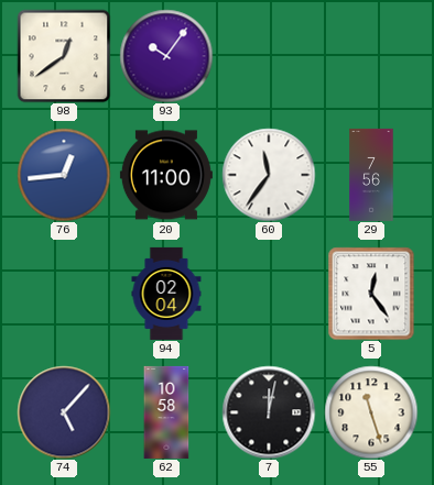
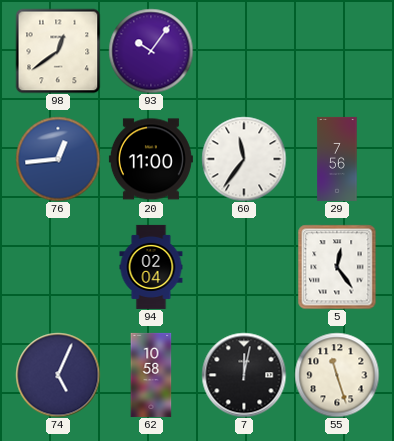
74: 5:07 -> 5:04 (58, 375)
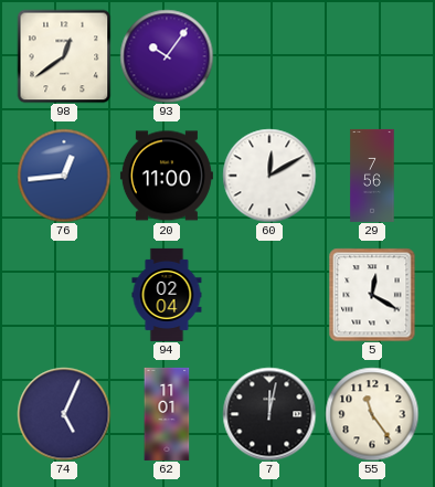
60: 11:36 -> 12:10 (269, 176)
5: 12:24 -> 12:20 (372, 295)
62: 10:58 -> 11:01 (167, 414)
55: 11:27 -> 11:24 (372, 414)
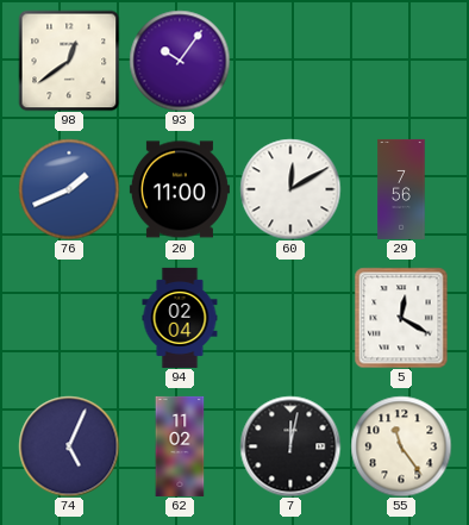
76: 12:44 -> 1:41 (69, 189)
62: 11:01 -> 11:02 (180, 446)
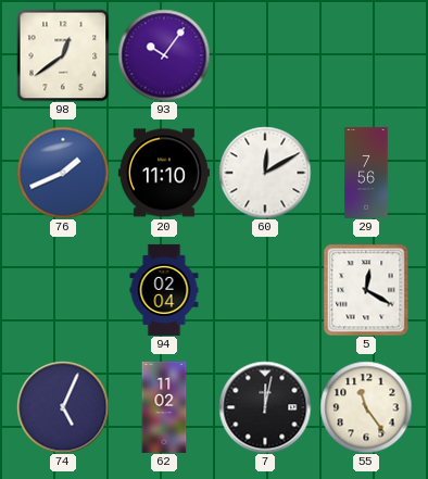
20: 11:00 -> 11:10 (164, 173)
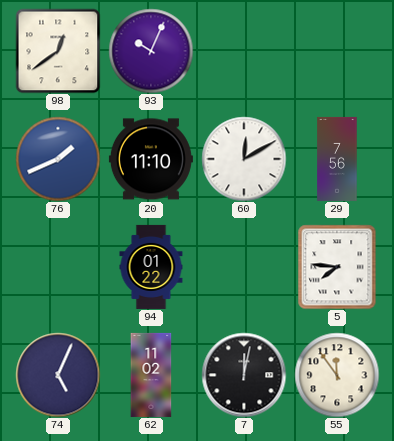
93: 10:06 -> 10:04 (151, 51)
94: 02:04 -> 01:22 (151, 267)
5: 12:20 -> 7:46 (337, 267)
55: 11:24 -> 11:54 (337, 375)
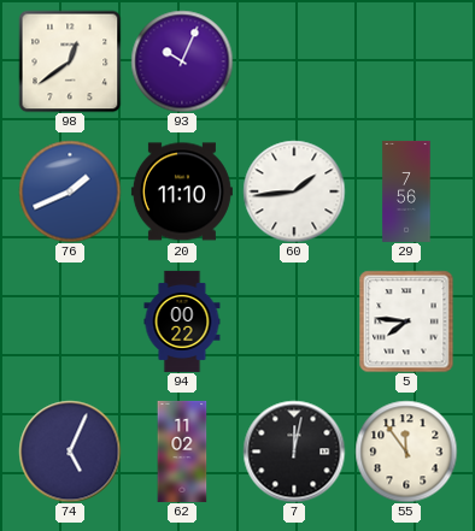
60: 12:10 -> 1:44 (294, 191)
94: 01:22 -> 00:22 (182, 321)
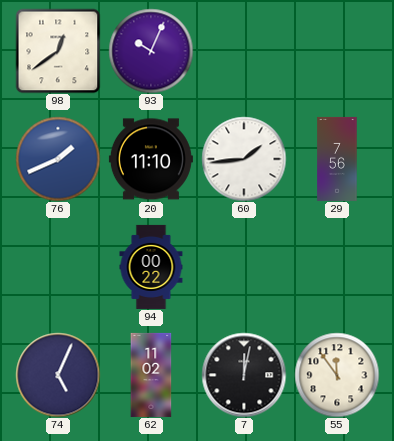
5: 7:46 -> none (406, 321)
